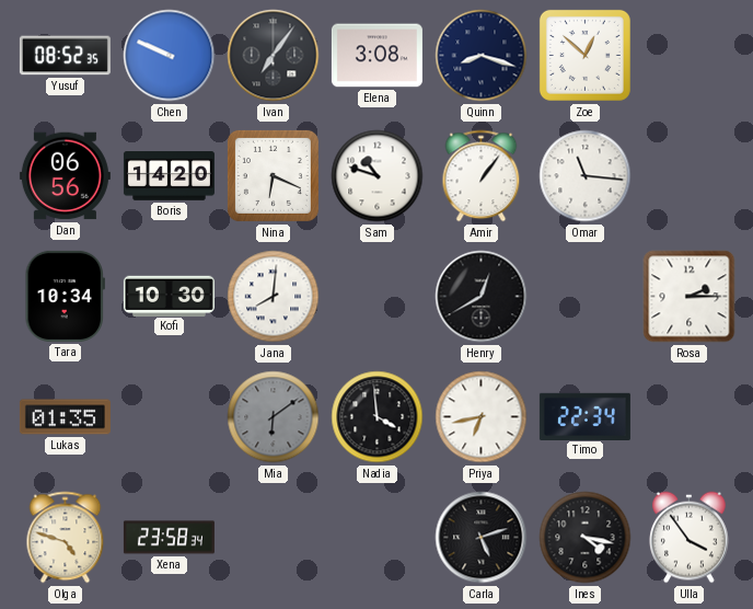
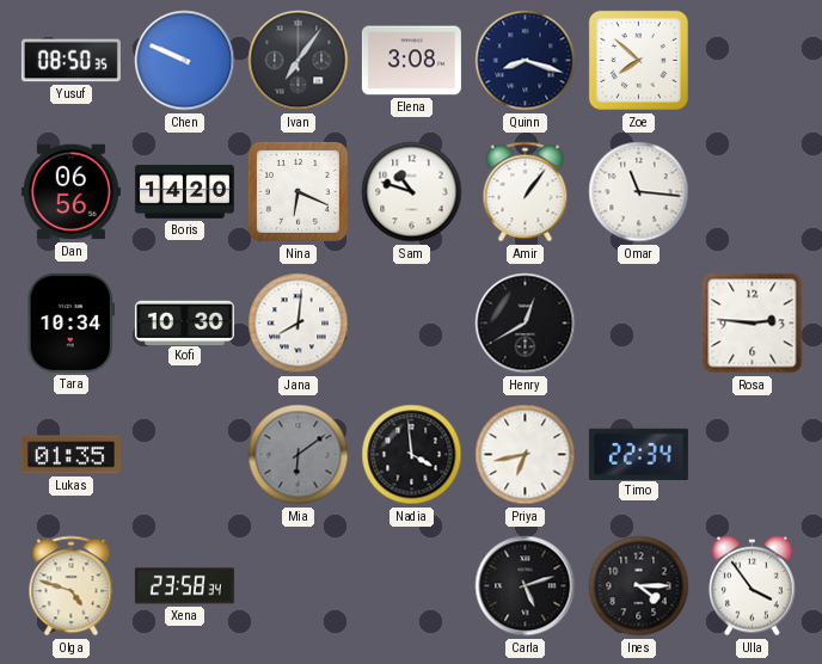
Yusuf: 08:52 -> 08:50 (70, 61)
Zoe: 12:52 -> 7:52 (638, 60)
Rosa: 2:15 -> 2:46 (753, 324)
Ines: 4:17 -> 4:15 (639, 586)
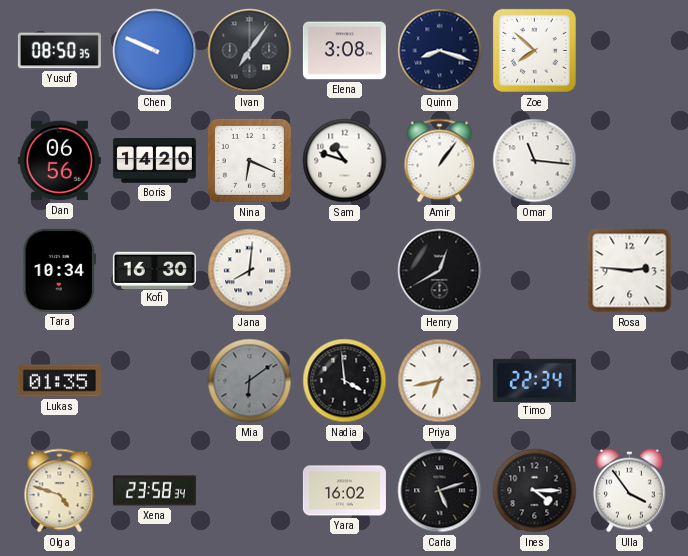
Kofi: 10:30 -> 16:30 (154, 270)
Yara: none -> 16:02 (344, 491)
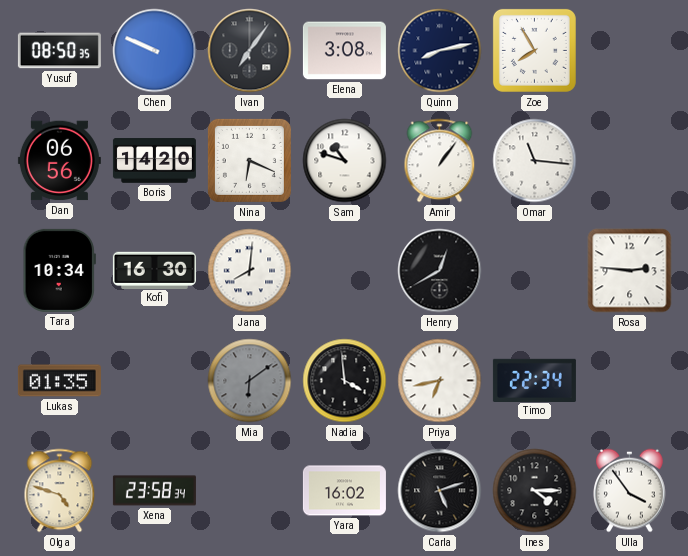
Quinn: 8:18 -> 8:13 (440, 51)
Zoe: 7:52 -> 7:55 (534, 50)
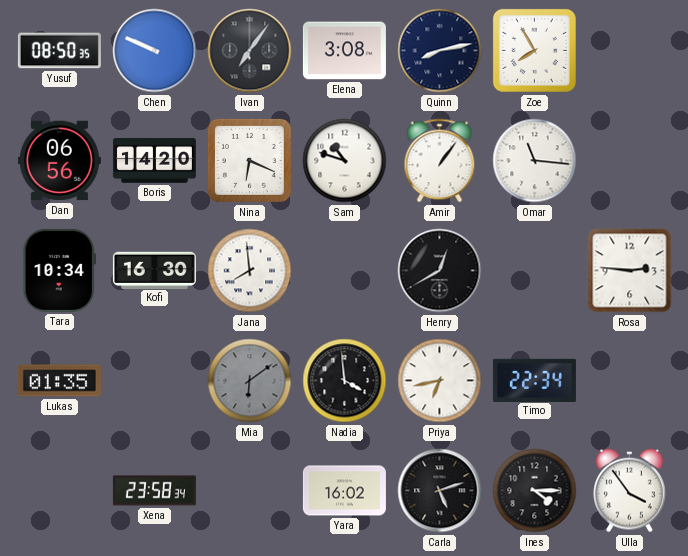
Jana: 8:01 -> 7:59 (250, 271)
Olga: 4:48 -> none (60, 491)
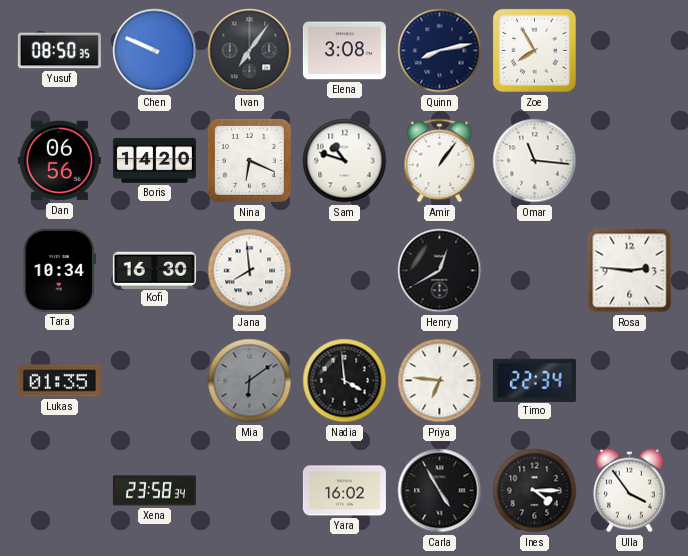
Priya: 6:43 -> 6:46 (440, 381)
Carla: 5:12 -> 4:55 (440, 491)
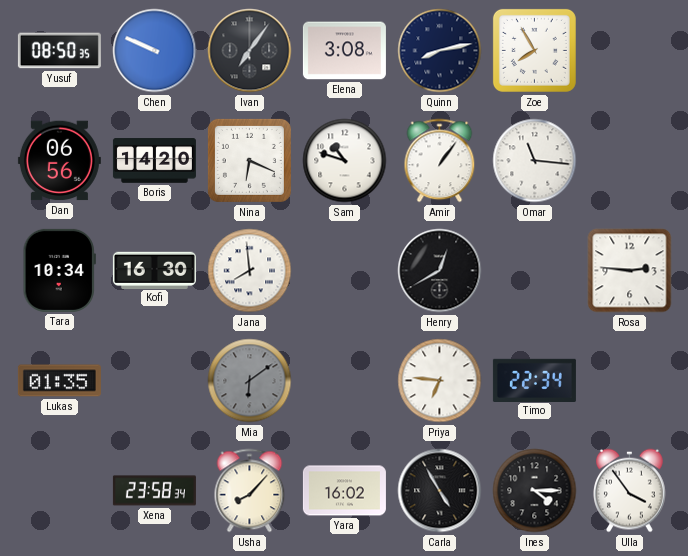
Nadia: 3:59 -> none (345, 381)
Usha: none -> 8:07 (250, 491)
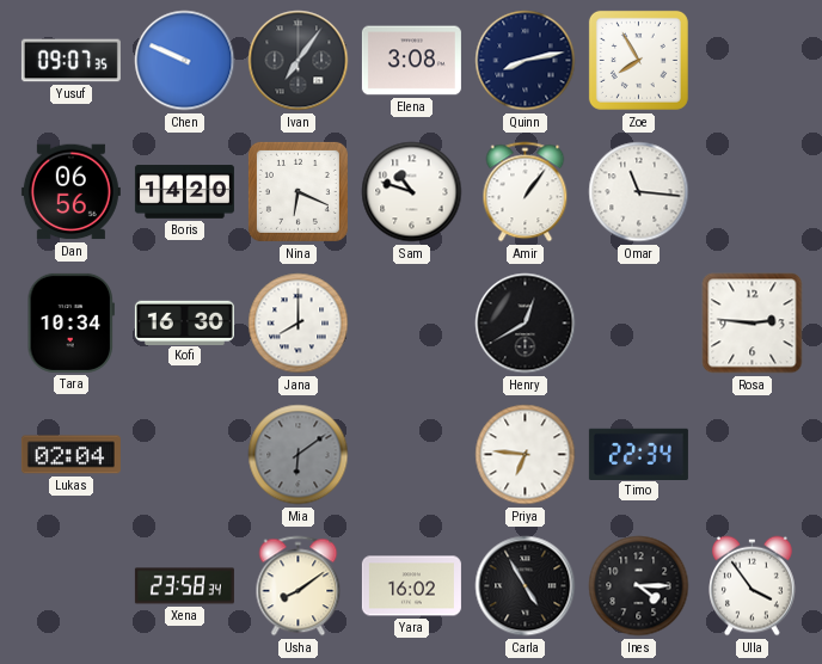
Yusuf: 08:50 -> 09:07 (70, 61)
Jana: 7:59 -> 8:00 (299, 324)
Lukas: 01:35 -> 02:04 (70, 455)
Usha: 8:07 -> 8:09 (299, 586)
